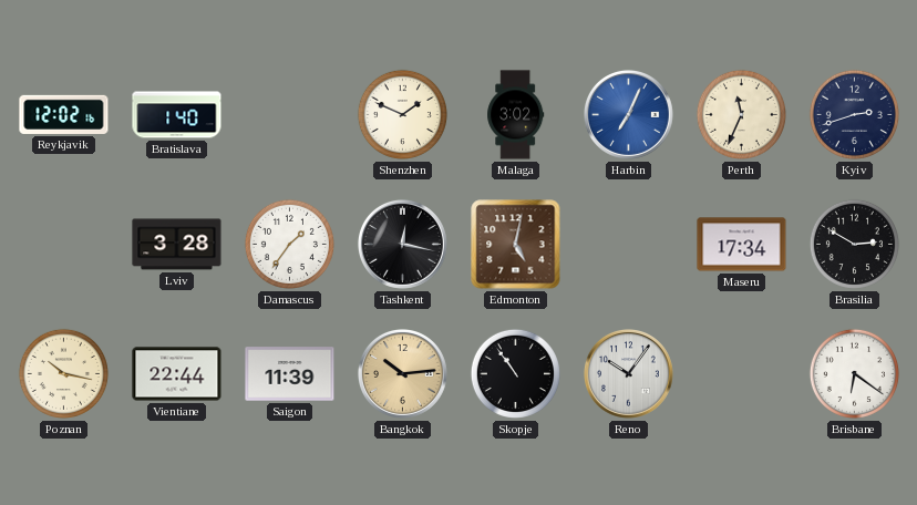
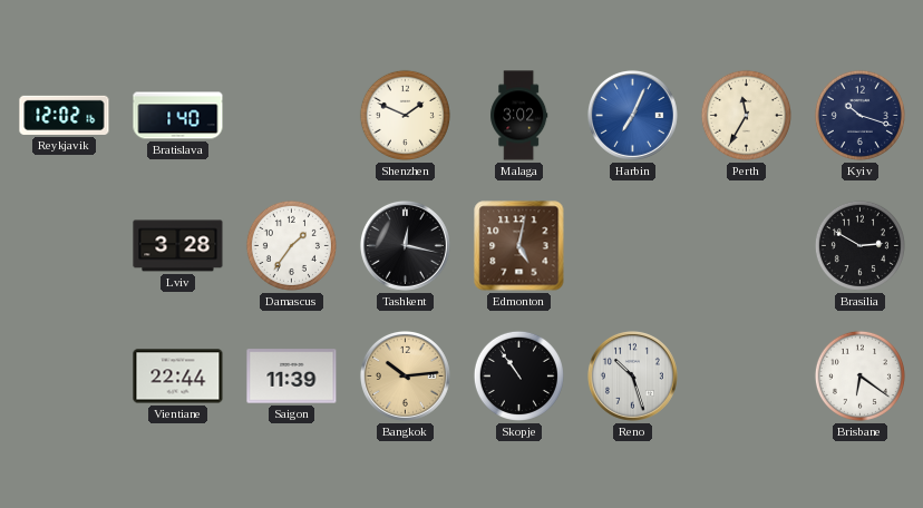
Perth: 11:34 -> 11:35 (746, 115)
Kyiv: 2:42 -> 10:18 (859, 115)
Maseru: 17:34 -> none (742, 245)
Poznan: 10:17 -> none (63, 373)
Reno: 10:06 -> 10:27 (632, 375)
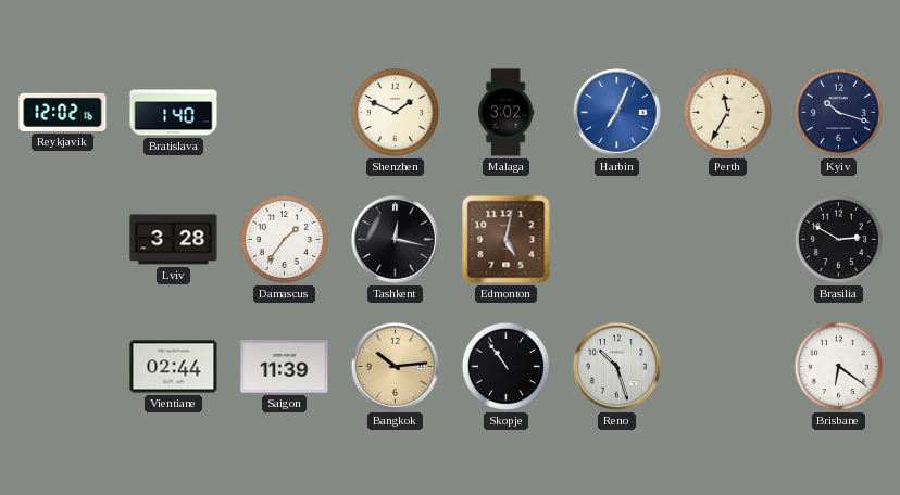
Vientiane: 22:44 -> 02:44 (174, 367)
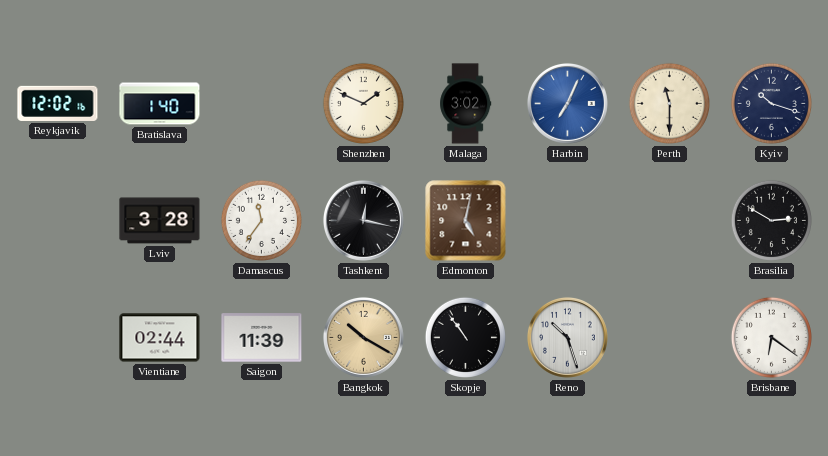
Perth: 11:35 -> 11:30 (669, 103)
Damascus: 1:36 -> 11:36 (261, 220)
Bangkok: 10:14 -> 10:20 (363, 337)
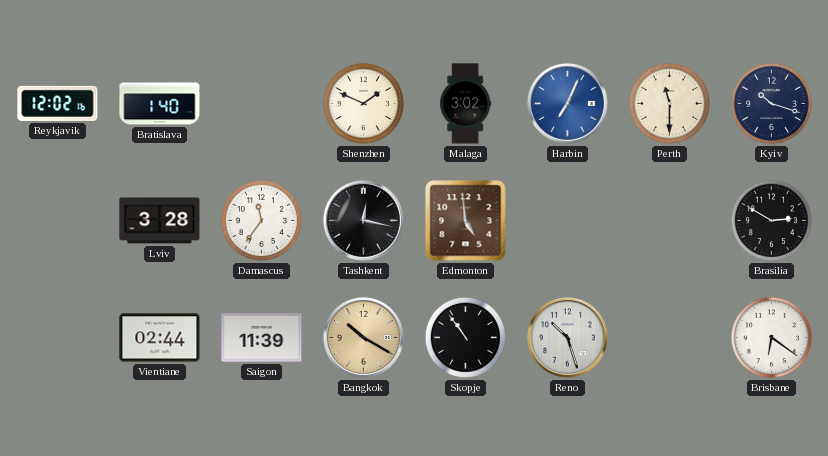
Edmonton: 5:02 -> 4:59 (466, 221)
